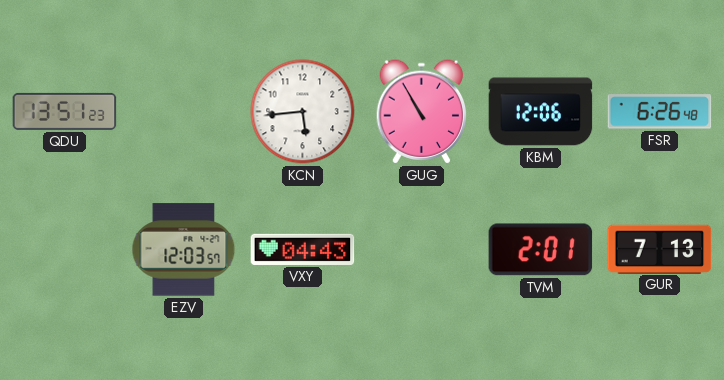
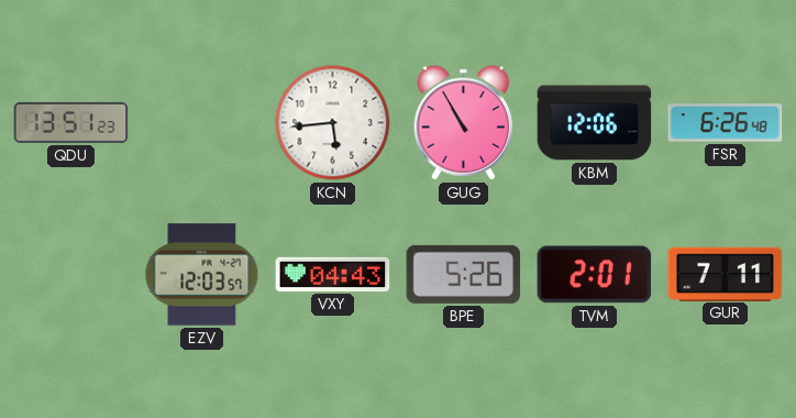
BPE: none -> 5:26 (464, 274)
GUR: 7:13 -> 7:11 (726, 274)
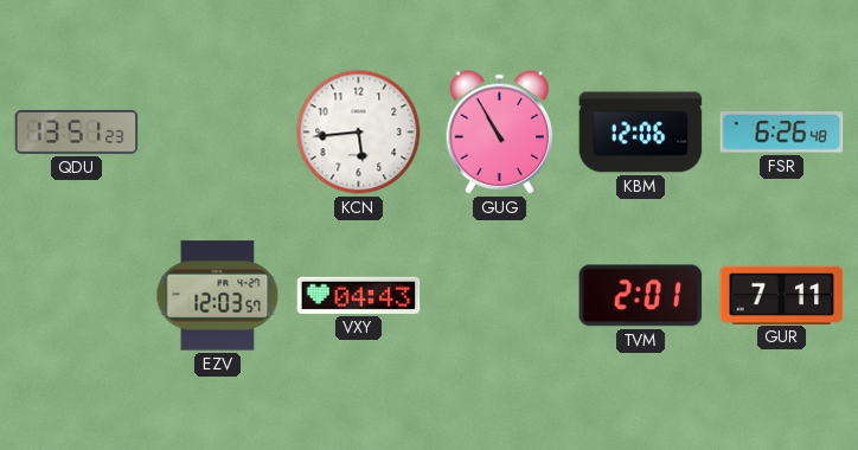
BPE: 5:26 -> none (464, 274)
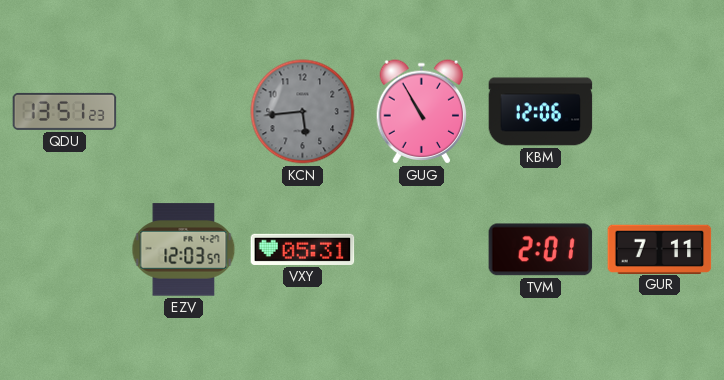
KCN dial: white -> grey (303, 112)
FSR: 6:26 -> none (782, 133)
VXY: 04:43 -> 05:31 (303, 249)
